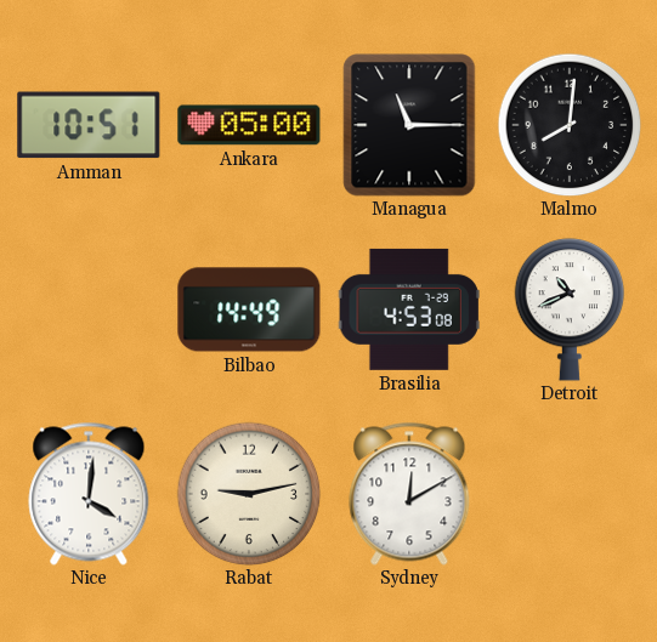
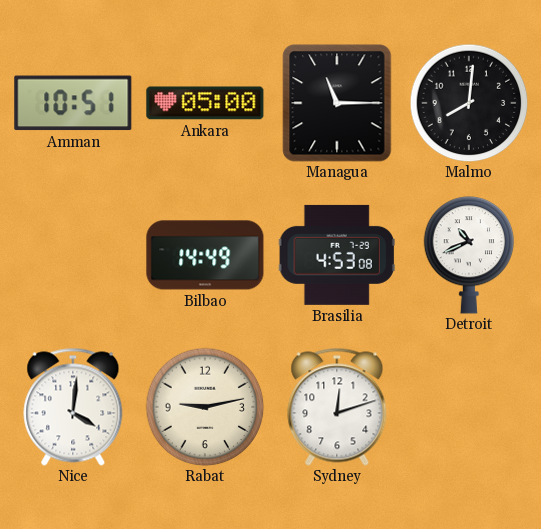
Sydney: 12:10 -> 12:12 (337, 407)
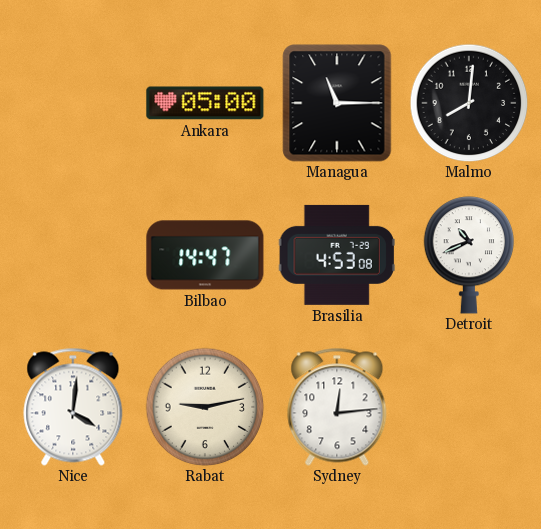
Amman: 10:51 -> none (73, 103)
Bilbao: 14:49 -> 14:47 (205, 255)
Sydney: 12:12 -> 12:14 (337, 407)
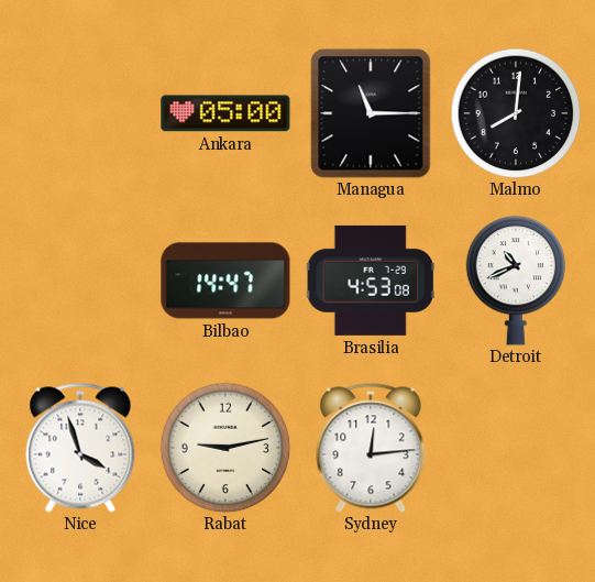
Nice: 4:01 -> 3:57 (80, 448)
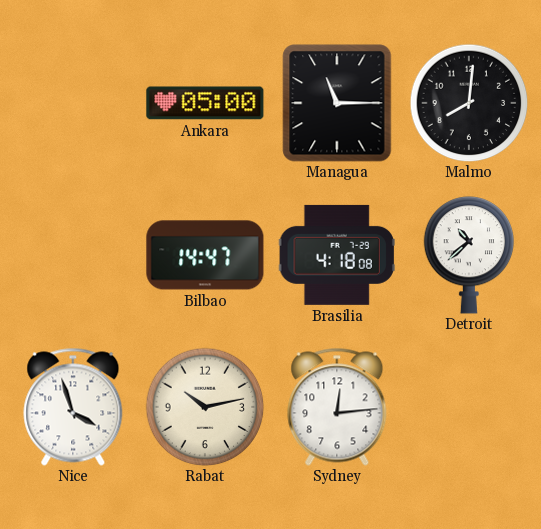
Brasilia: 4:53 -> 4:18 (337, 255)
Detroit: 10:41 -> 10:38 (469, 255)
Rabat: 9:13 -> 10:13 (205, 407)
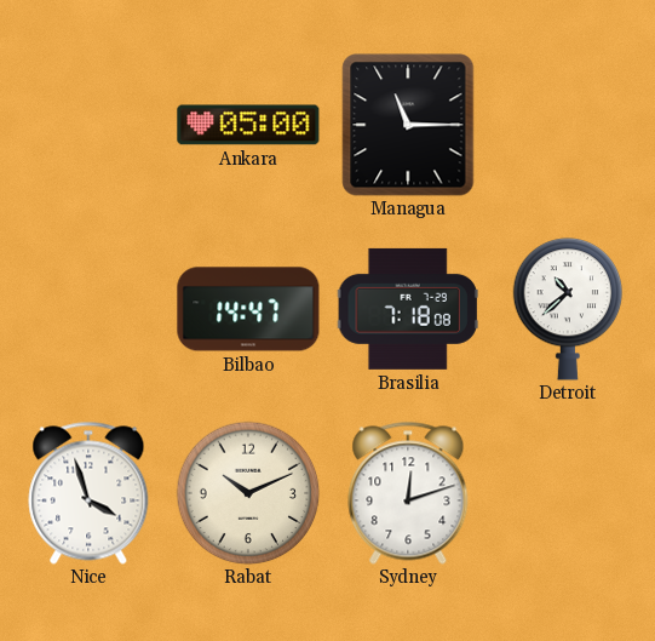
Malmo: 8:01 -> none (469, 103)
Brasilia: 4:18 -> 7:18 (408, 309)
Rabat: 10:13 -> 10:11 (248, 493)
Sydney: 12:14 -> 12:12 (408, 493)
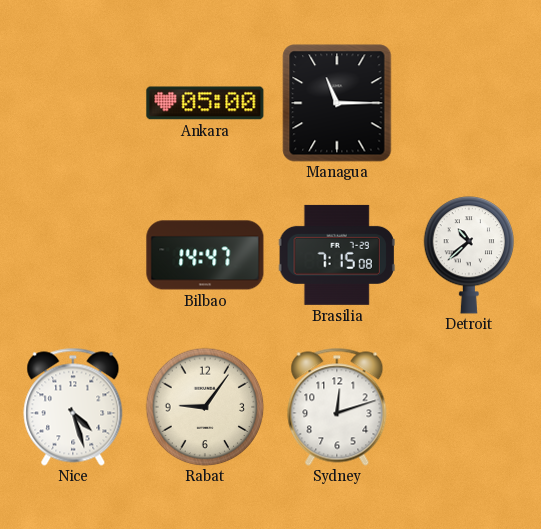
Brasilia: 7:18 -> 7:15 (337, 255)
Nice: 3:57 -> 4:27 (73, 407)
Rabat: 10:11 -> 9:06 (205, 407)
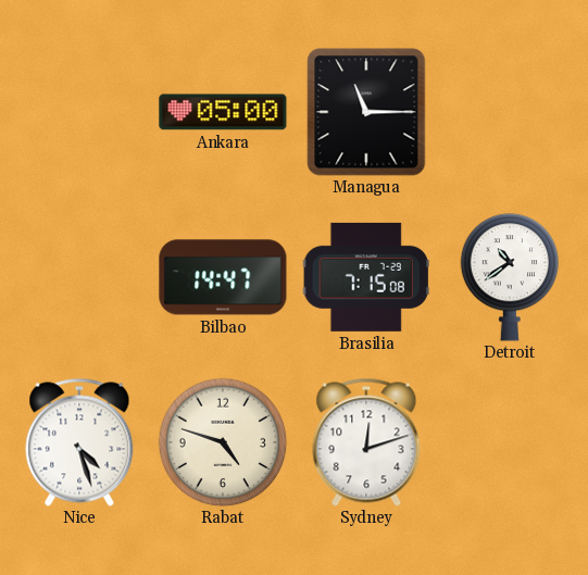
Detroit: 10:38 -> 10:39 (510, 277)
Rabat: 9:06 -> 4:48 (223, 442)
